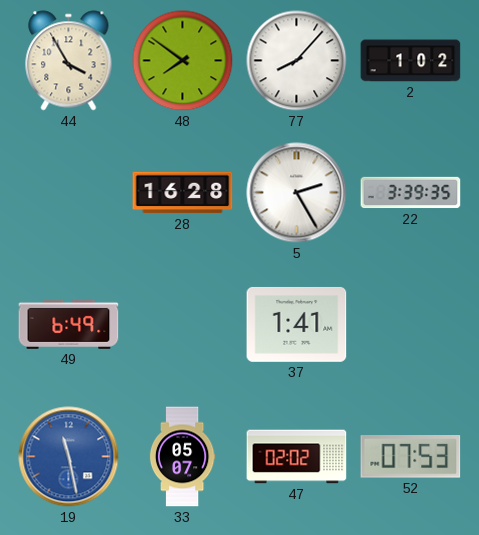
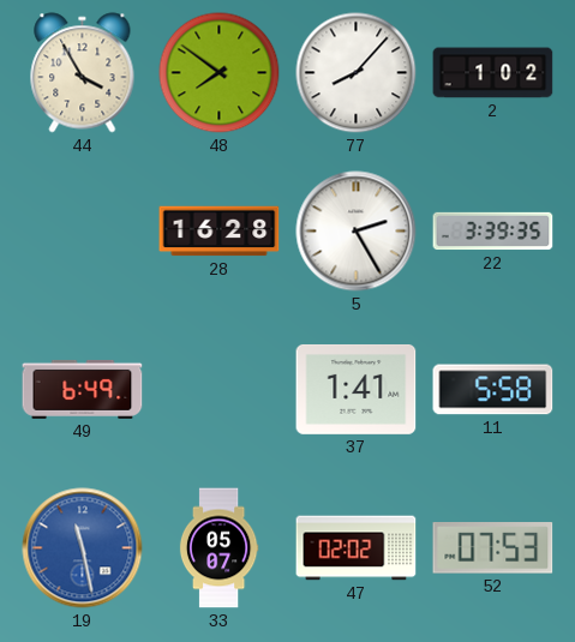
11: none -> 5:58 (493, 390)
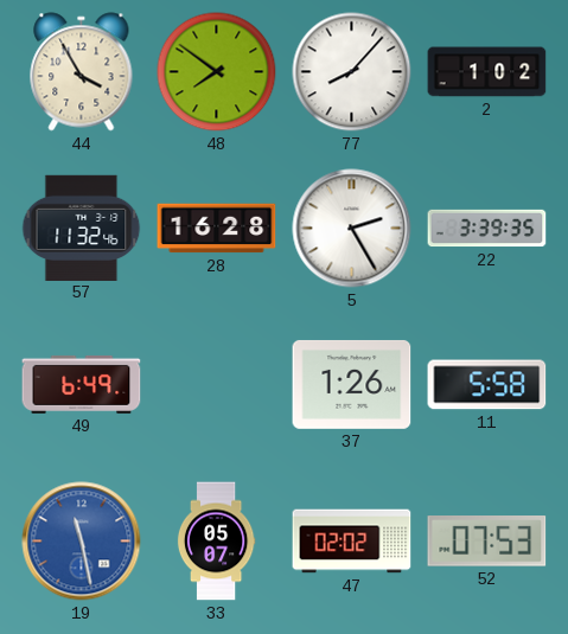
57: none -> 11:32 (82, 228)
37: 1:41 -> 1:26 (352, 384)
